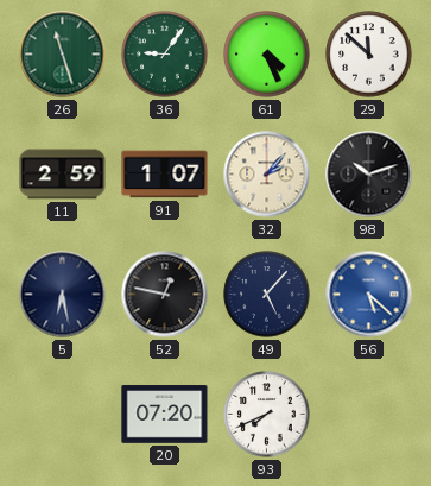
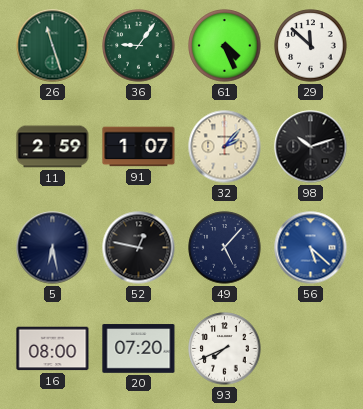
16: none -> 08:00 (53, 349)
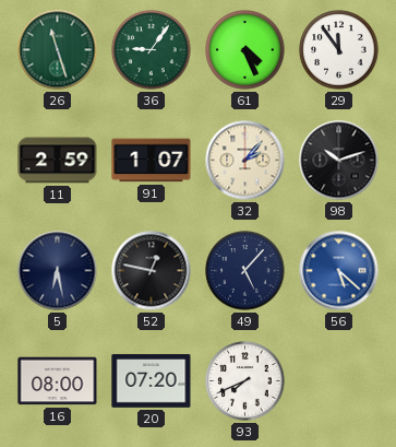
29: 11:52 -> 11:54 (339, 50)
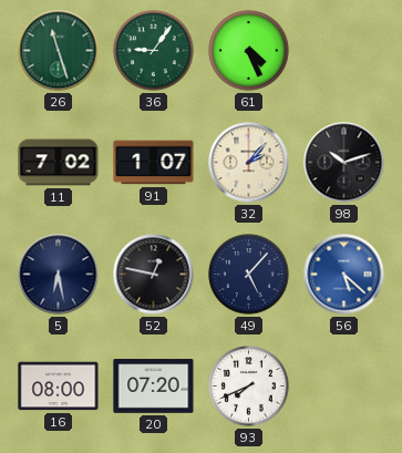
29: 11:54 -> none (339, 50)
11: 2:59 -> 7:02 (59, 163)
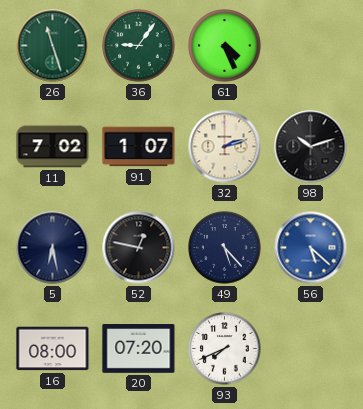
32: 2:07 -> 2:12 (225, 147)
49: 5:07 -> 5:23 (225, 248)
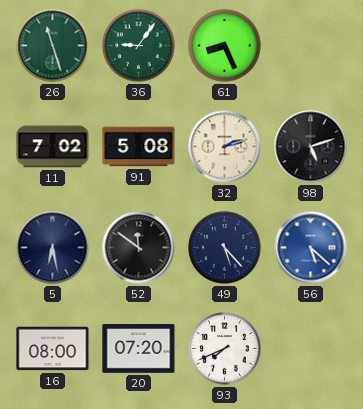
61: 4:26 -> 8:26 (225, 46)
91: 1:07 -> 5:08 (139, 147)
98: 10:12 -> 5:12 (311, 147)
52: 12:47 -> 11:51 (139, 248)
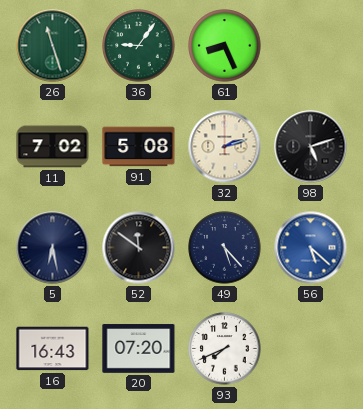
16: 08:00 -> 16:43 (53, 349)
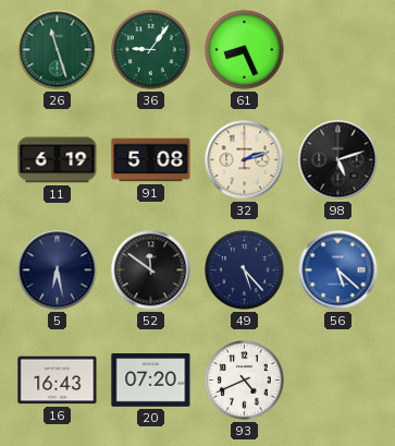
11: 7:02 -> 6:19 (58, 160)
93: 7:41 -> 4:41 (245, 381)
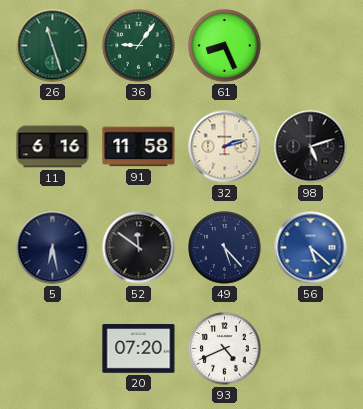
11: 6:19 -> 6:16 (53, 147)
91: 5:08 -> 11:58 (139, 147)
16: 16:43 -> none (58, 381)
